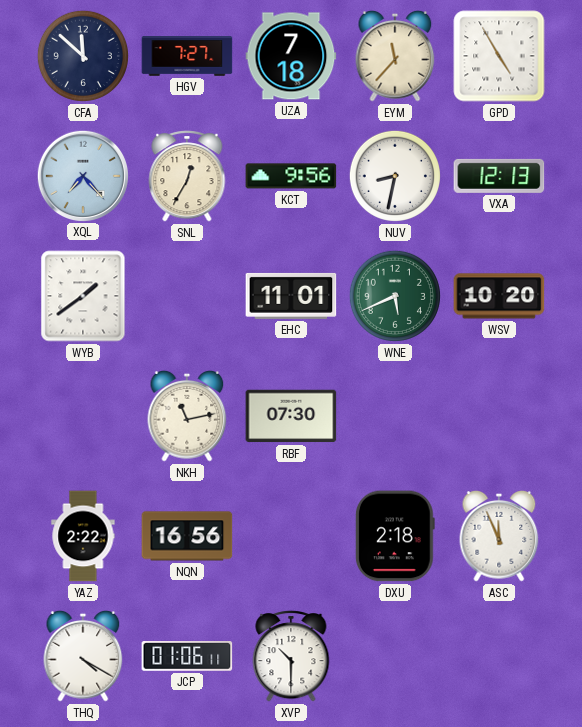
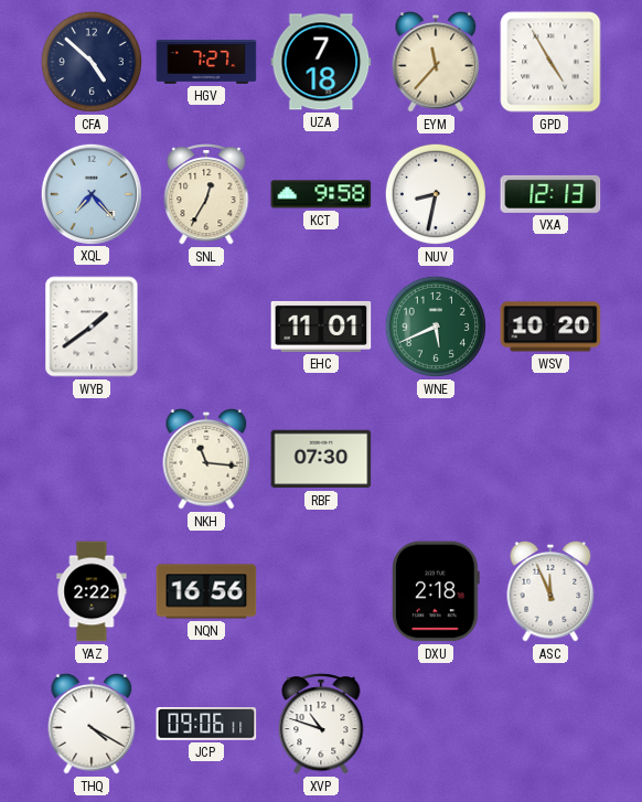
CFA: 11:52 -> 4:52 (92, 62)
KCT: 9:56 -> 9:58 (321, 194)
NKH: 11:13 -> 11:16 (206, 459)
JCP: 01:06 -> 09:06 (206, 725)
XVP: 10:30 -> 10:48 (321, 724)
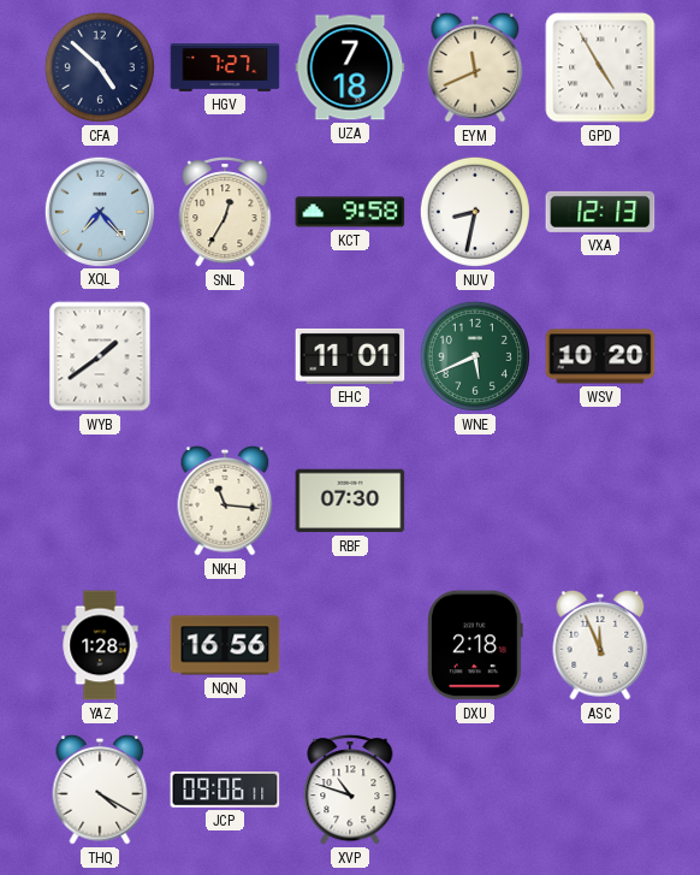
EYM: 11:37 -> 11:41 (475, 67)
YAZ: 2:22 -> 1:28 (100, 645)
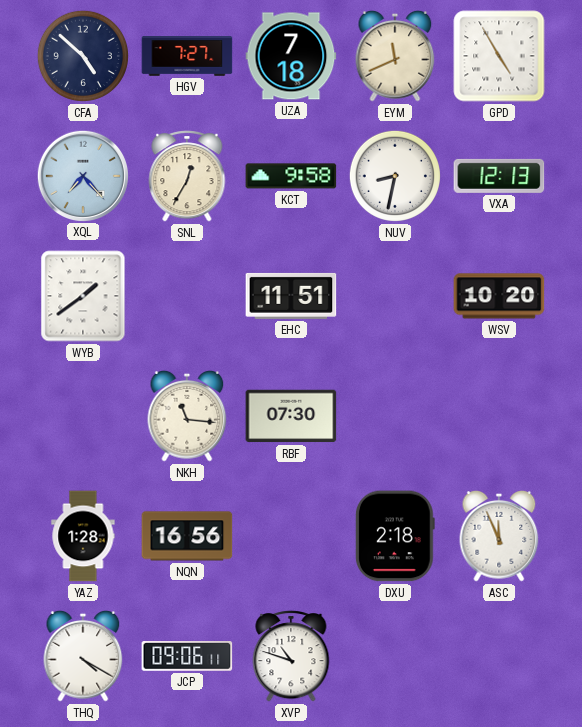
EHC: 11:01 -> 11:51 (291, 296)
WNE: 5:41 -> none (475, 356)
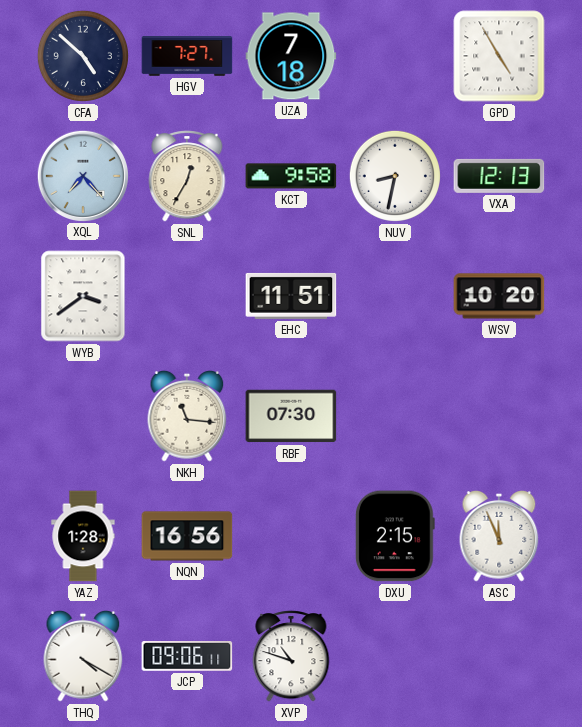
EYM: 11:41 -> none (395, 56)
WYB: 1:39 -> 3:39 (83, 296)
DXU: 2:18 -> 2:15 (395, 536)
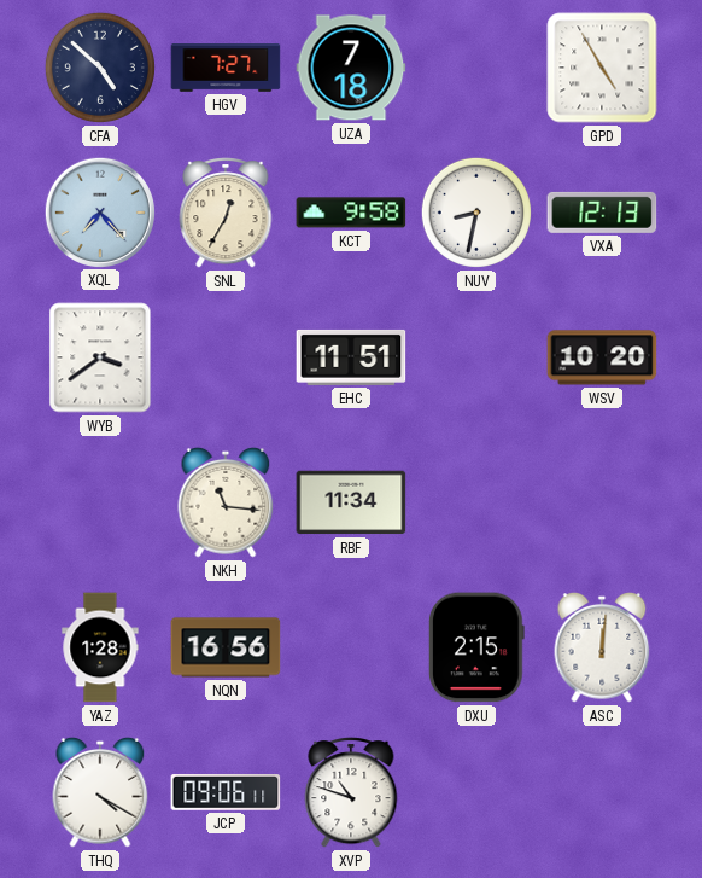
RBF: 07:30 -> 11:34 (351, 502)
ASC: 11:56 -> 12:01 (602, 647)
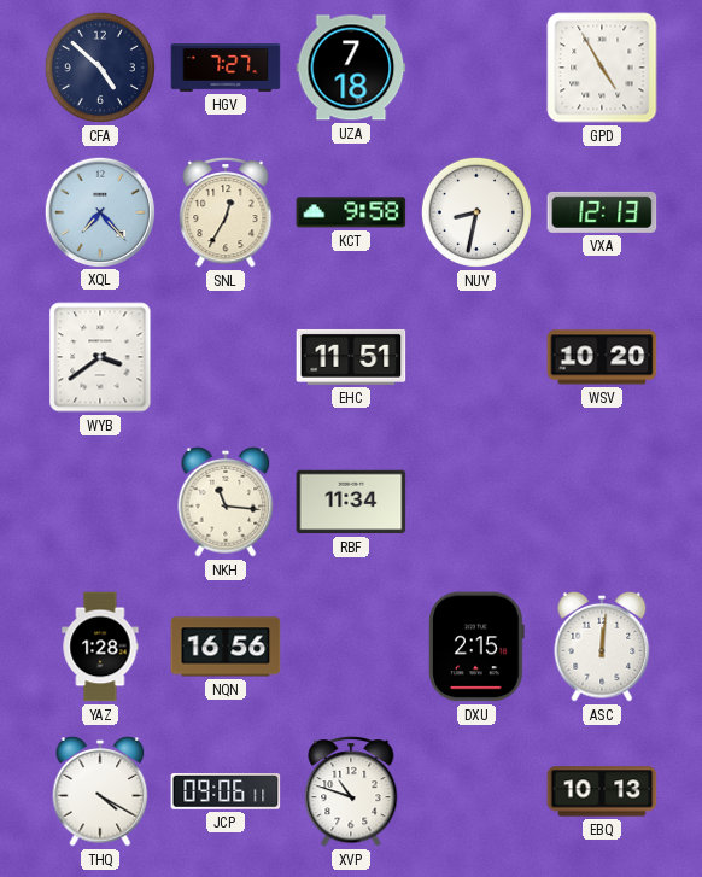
EBQ: none -> 10:13 (602, 791)
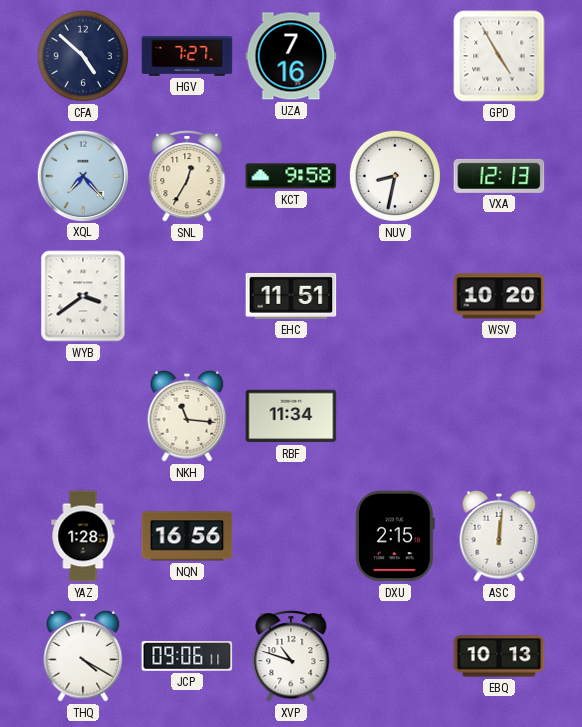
UZA: 7:18 -> 7:16 (291, 56)
